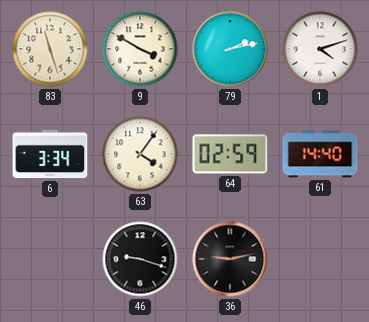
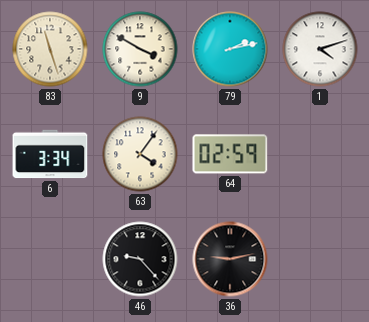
61: 14:40 -> none (320, 154)
46: 9:18 -> 9:23 (140, 259)
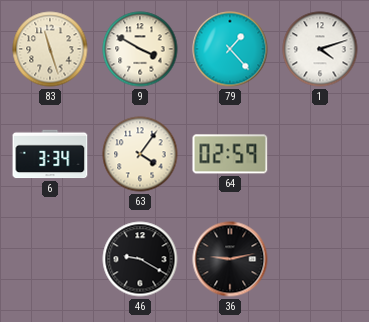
79: 2:13 -> 1:23 (230, 49)
46: 9:23 -> 9:20 (140, 259)
